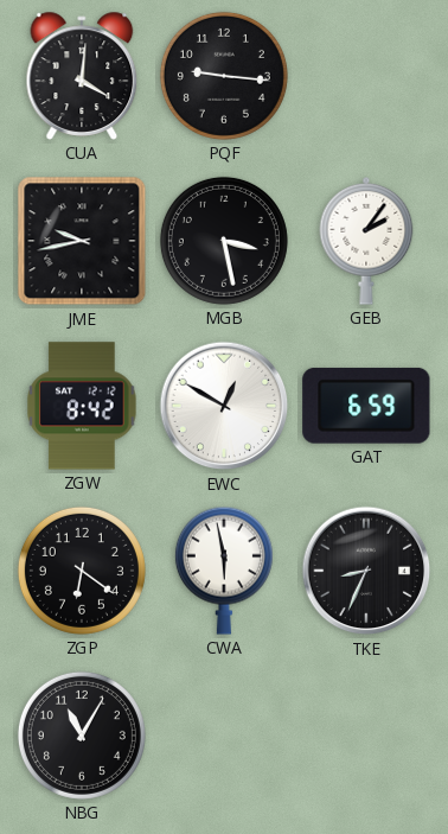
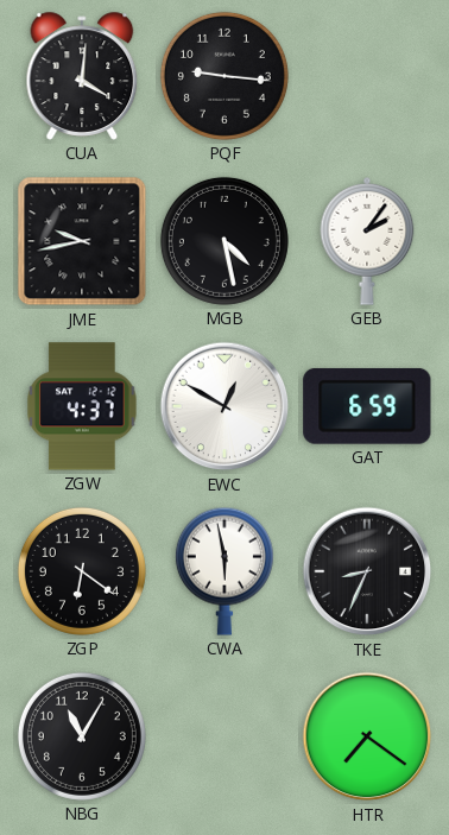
MGB: 3:28 -> 4:28 (224, 241)
ZGW: 8:42 -> 4:37 (82, 406)
HTR: none -> 7:21 (367, 736)
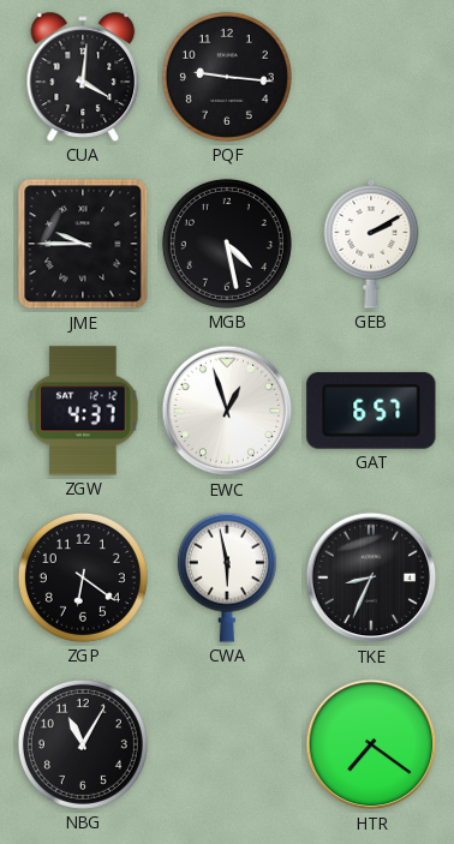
JME: 9:43 -> 9:45 (83, 244)
GEB: 2:06 -> 2:10 (371, 244)
EWC: 12:50 -> 12:57 (227, 411)
GAT: 6:59 -> 6:57 (371, 411)
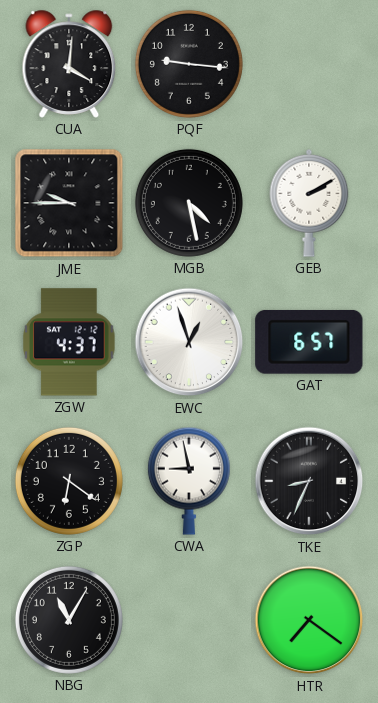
CWA: 5:58 -> 8:58 (189, 481)
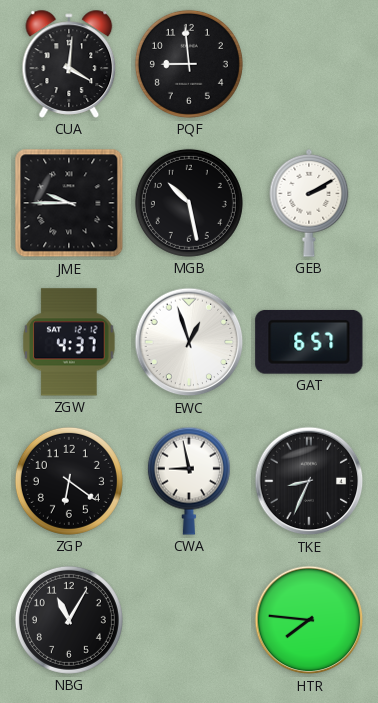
PQF: 9:16 -> 8:59 (189, 64)
MGB: 4:28 -> 10:28 (189, 203)
HTR: 7:21 -> 7:46 (309, 620)
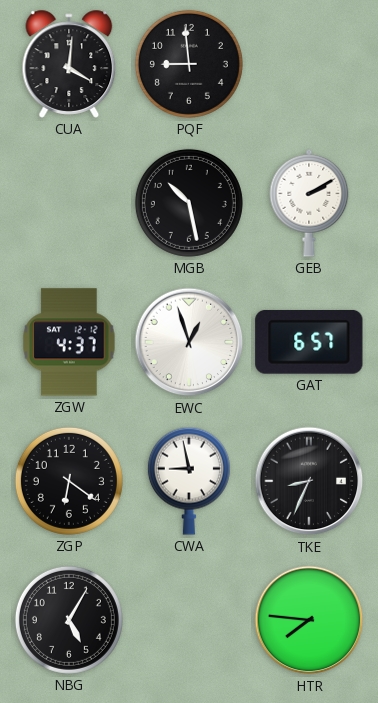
JME: 9:45 -> none (69, 203)
NBG: 11:05 -> 5:05 (69, 620)
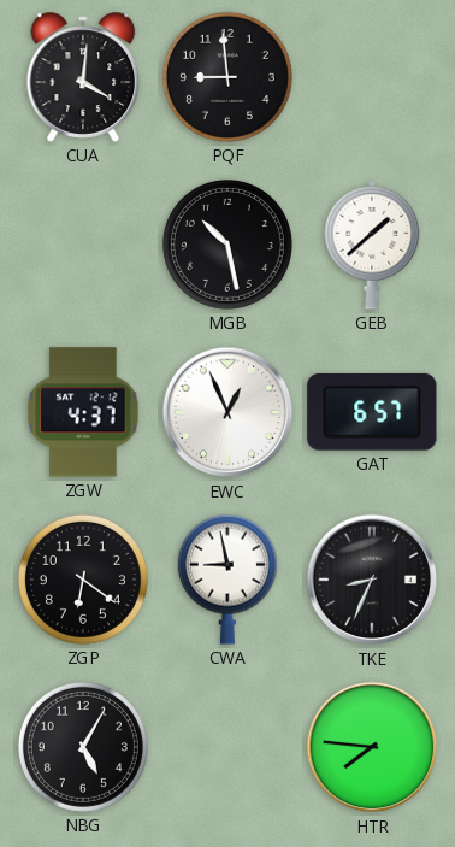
GEB: 2:10 -> 1:38 (372, 245)
EWC: 12:57 -> 12:56 (227, 412)
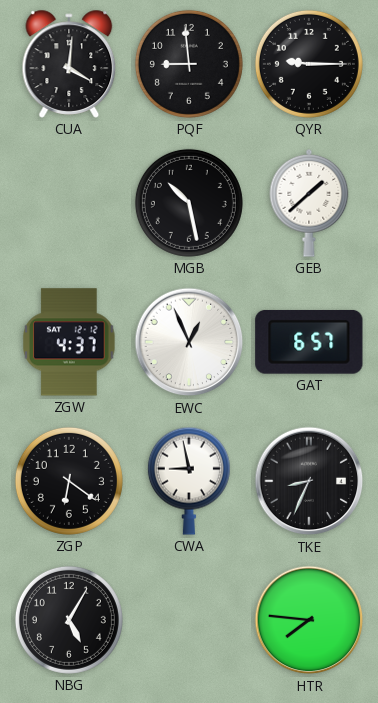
QYR: none -> 9:15 (309, 64)
